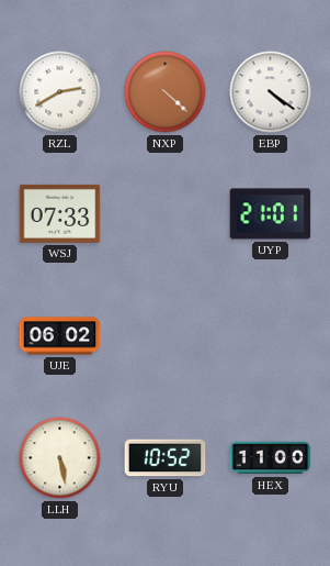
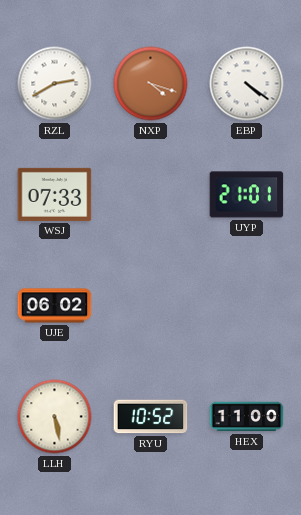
NXP: 4:22 -> 4:18 (151, 84)
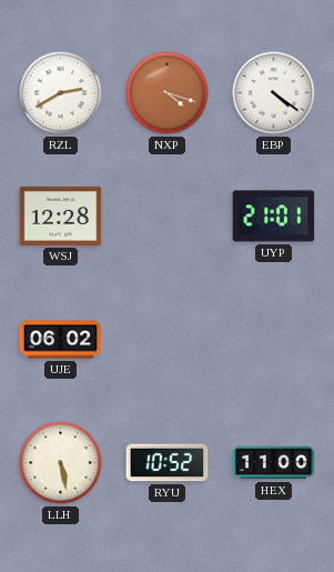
WSJ: 07:33 -> 12:28 (61, 215)
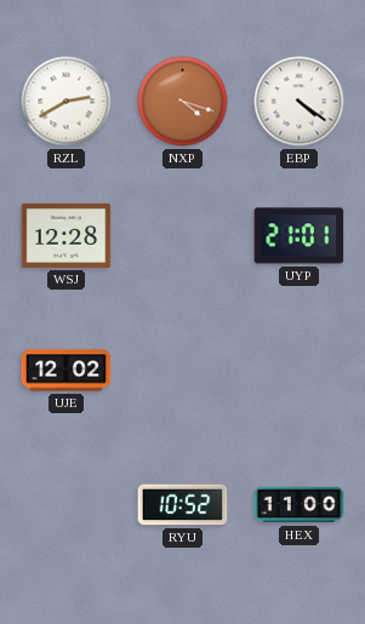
UJE: 06:02 -> 12:02 (67, 371)
LLH: 5:28 -> none (61, 463)
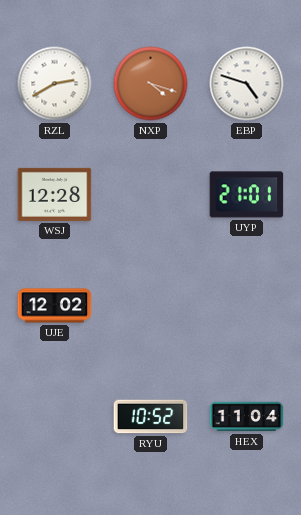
EBP: 4:21 -> 4:48 (247, 84)
HEX: 11:00 -> 11:04 (247, 417)
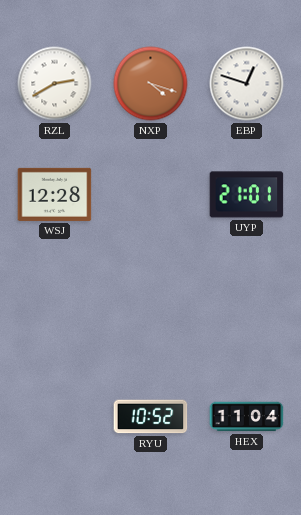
EBP: 4:48 -> 12:48 (247, 84)
UJE: 12:02 -> none (55, 306)
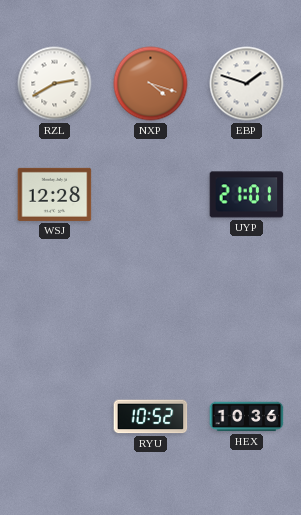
EBP: 12:48 -> 1:48 (247, 84)
HEX: 11:04 -> 10:36 (247, 417)
